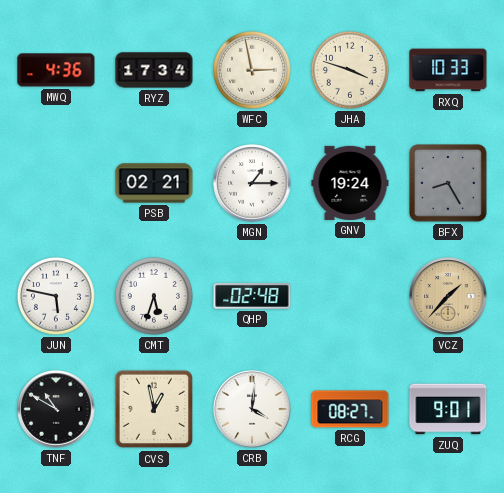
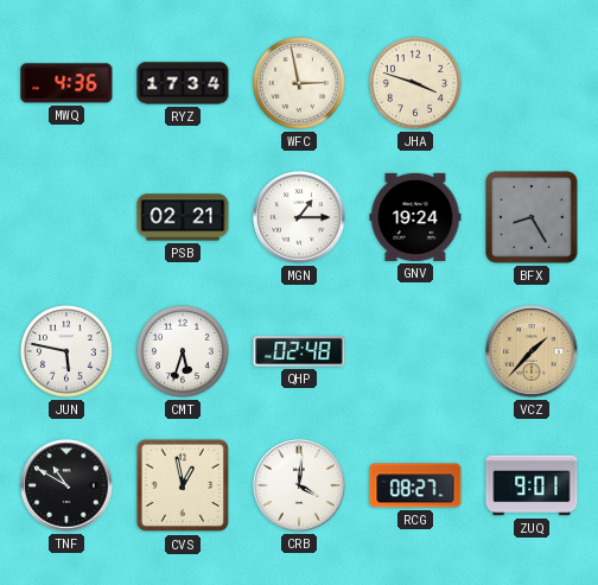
RXQ: 10:33 -> none (448, 70)
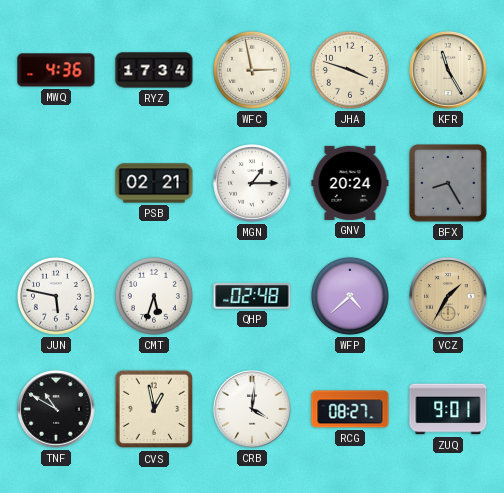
KFR: none -> 11:25 (448, 70)
GNV: 19:24 -> 20:24 (350, 183)
WFP: none -> 4:38 (350, 296)
VCZ: 1:37 -> 1:35 (448, 296)
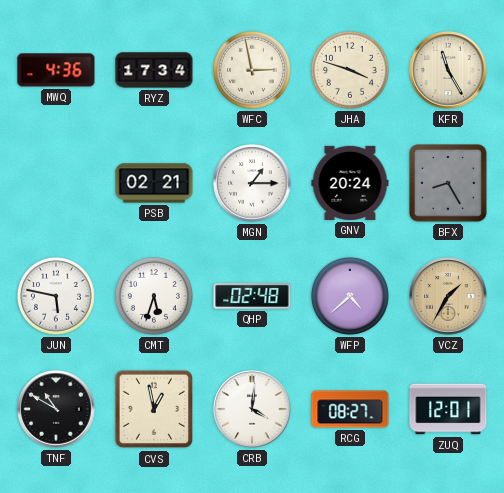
ZUQ: 9:01 -> 12:01 (448, 409)
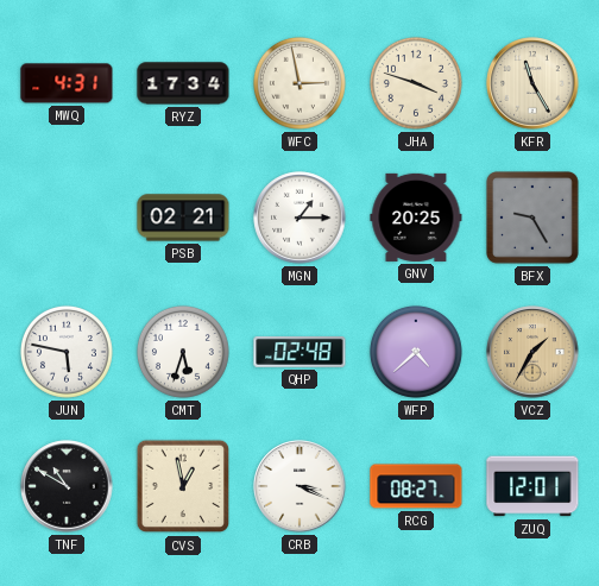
MWQ: 4:36 -> 4:31 (67, 83)
GNV: 20:24 -> 20:25 (416, 218)
BFX: 8:25 -> 9:25 (534, 219)
CRB: 4:01 -> 3:19 (299, 486)
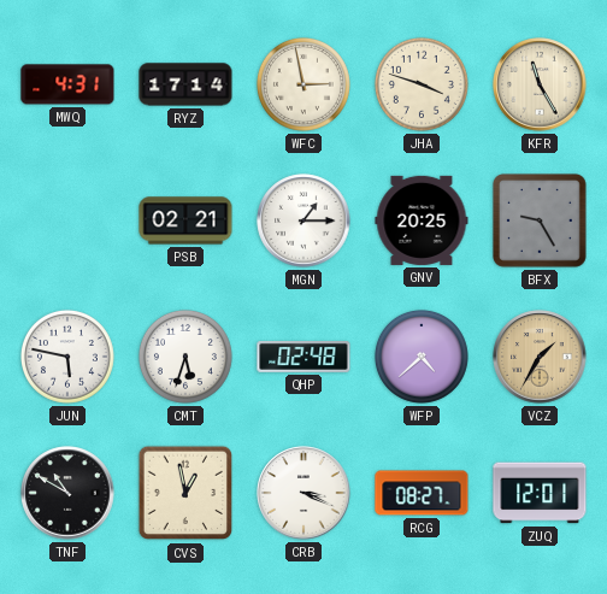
RYZ: 17:34 -> 17:14 (185, 84)
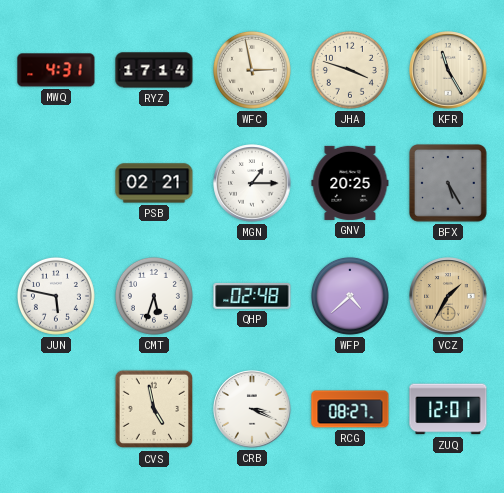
BFX: 9:25 -> 5:25 (449, 184)
TNF: 10:50 -> none (67, 493)
CVS: 12:58 -> 4:58 (154, 409)
